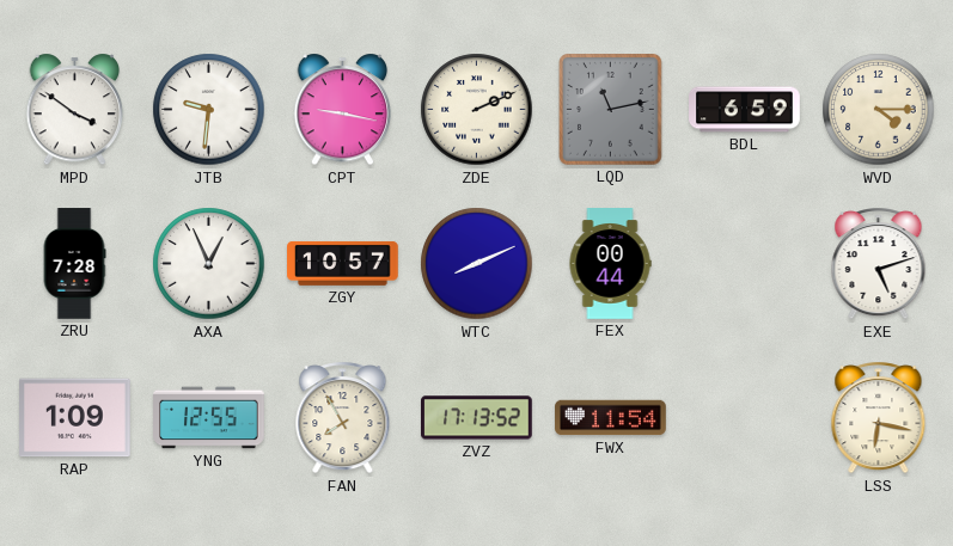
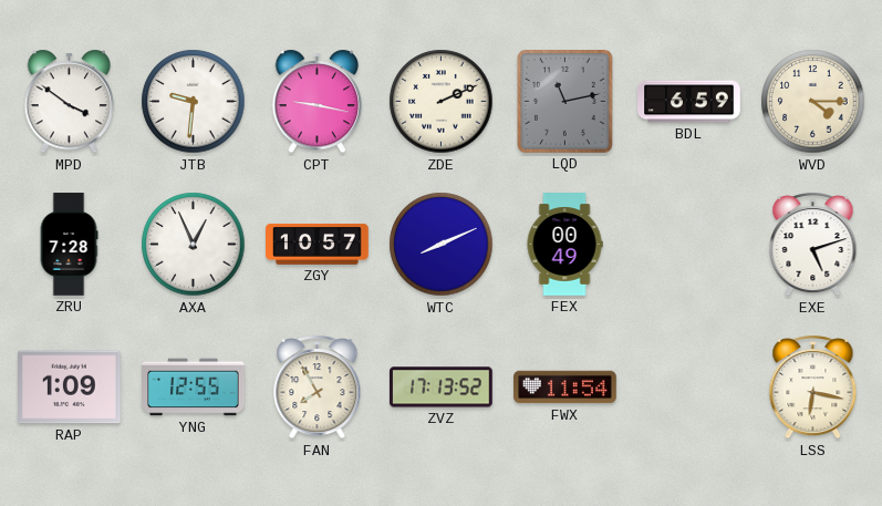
FEX: 00:44 -> 00:49 (564, 245)
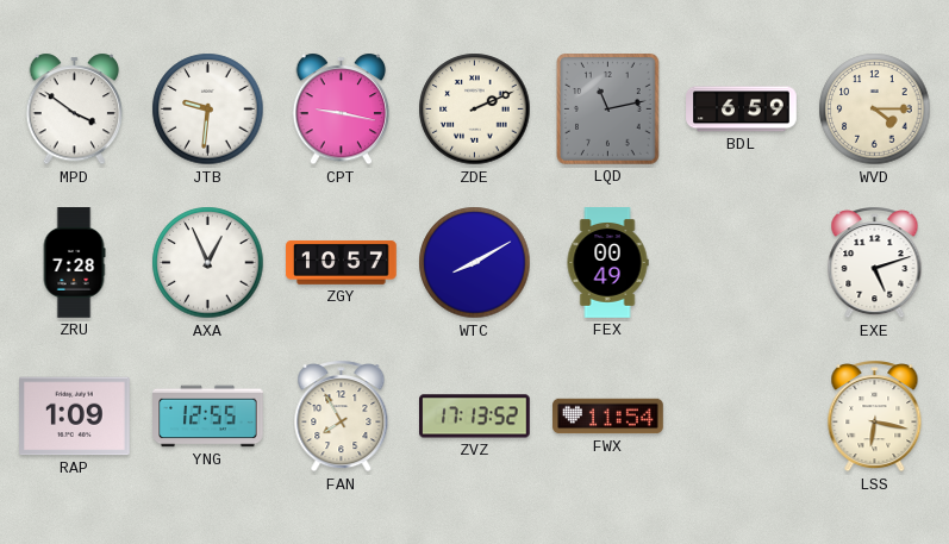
WTC: 8:11 -> 8:10 (475, 263)
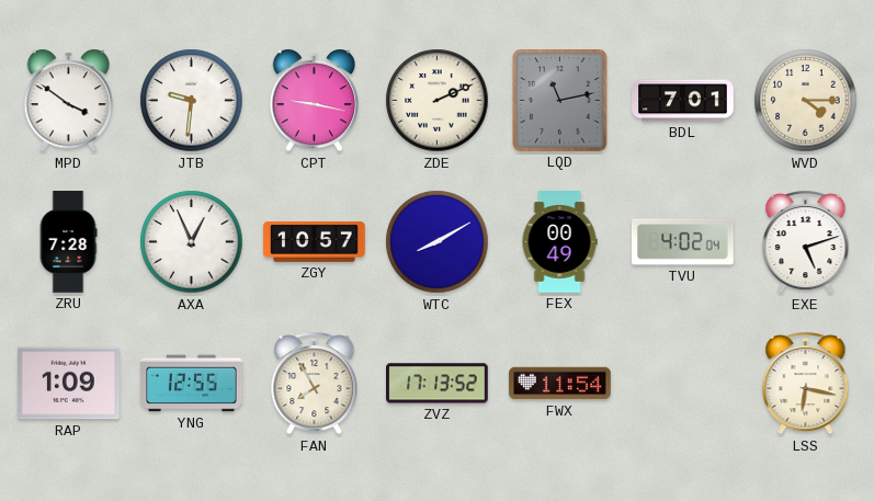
BDL: 6:59 -> 7:01 (683, 101)
TVU: none -> 4:02 (683, 242)
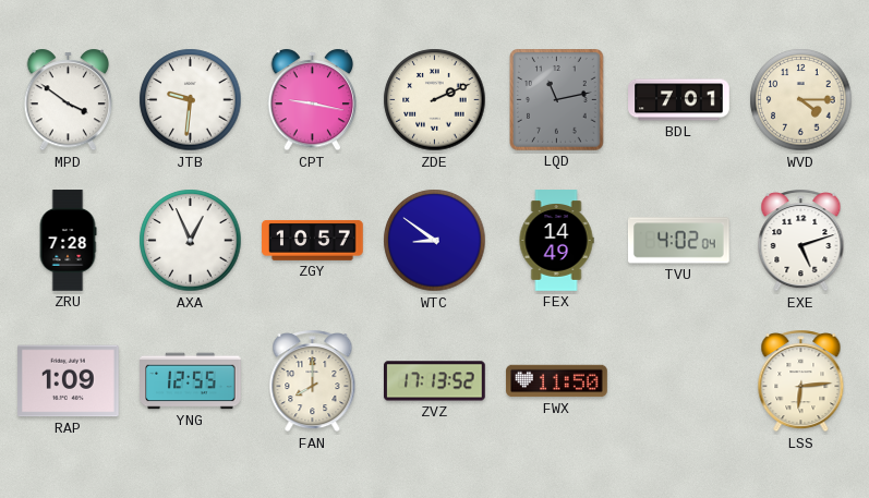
WTC: 8:10 -> 8:51 (435, 241)
FEX: 00:49 -> 14:49 (556, 241)
FAN: 7:55 -> 8:00 (313, 381)
FWX: 11:54 -> 11:50 (557, 381)
LSS: 6:17 -> 6:14 (801, 381)
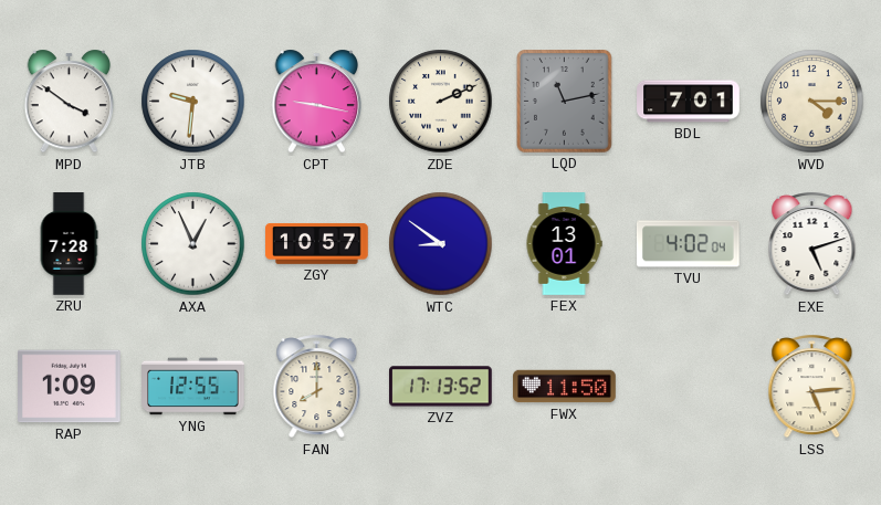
FEX: 14:49 -> 13:01 (564, 244)
LSS: 6:14 -> 5:14 (812, 387)
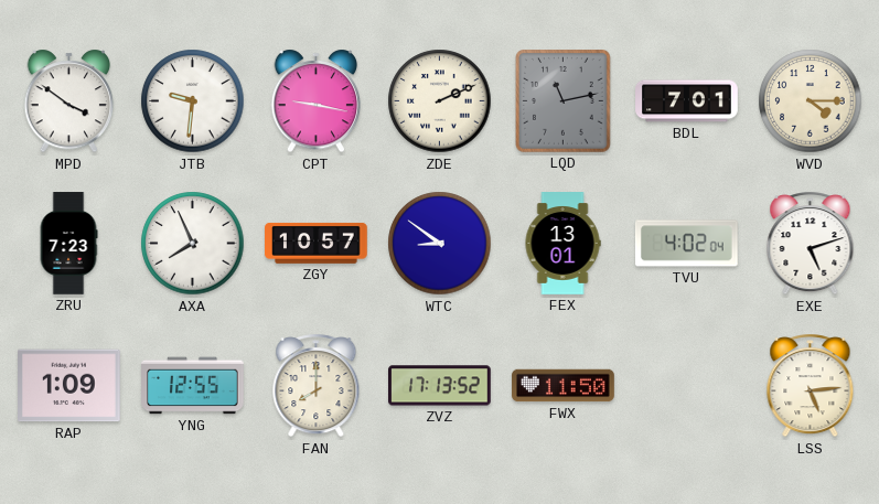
ZRU: 7:28 -> 7:23 (68, 244)
AXA: 12:56 -> 7:56 (193, 244)
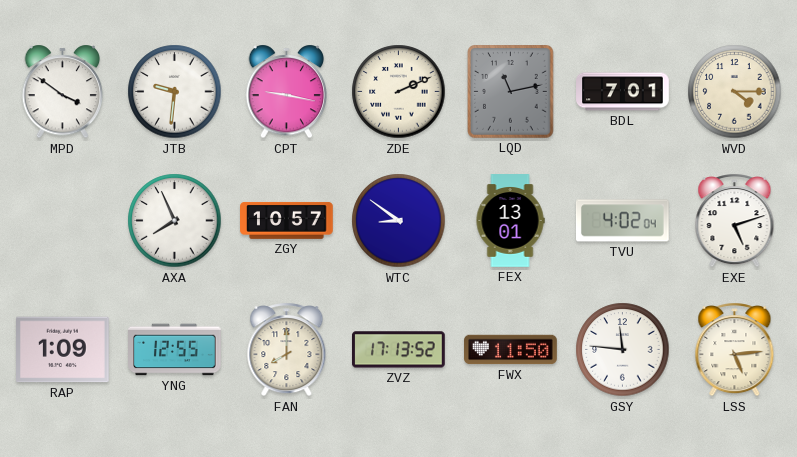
ZRU: 7:23 -> none (68, 244)
GSY: none -> 11:46 (623, 350)
